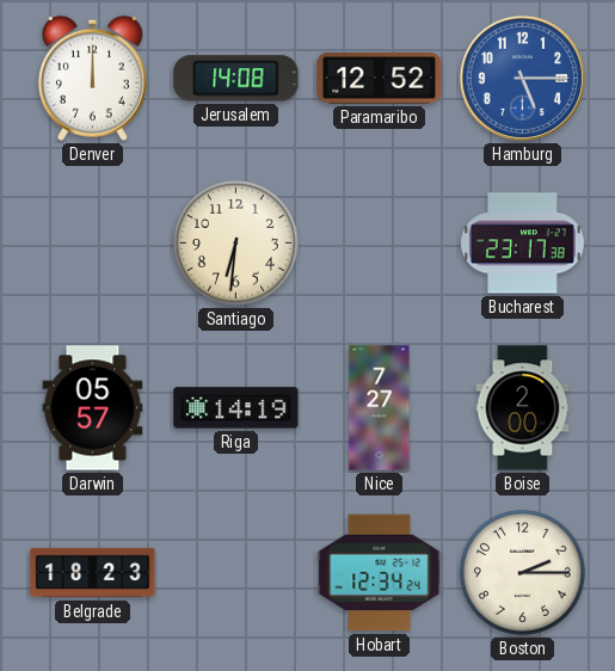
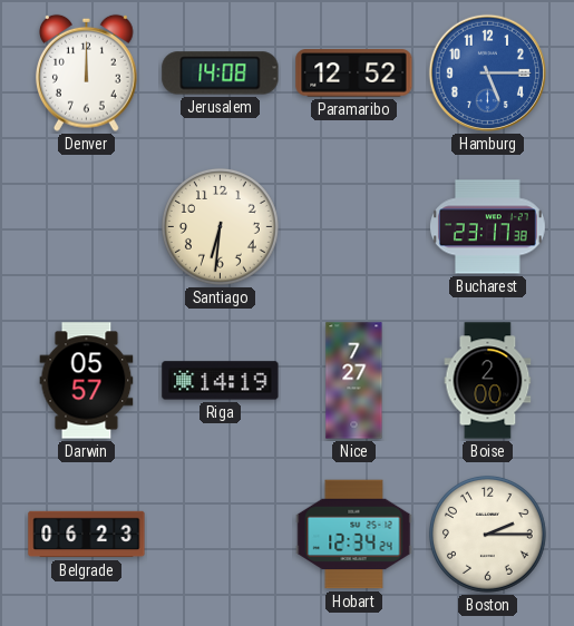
Belgrade: 18:23 -> 06:23 (87, 535)
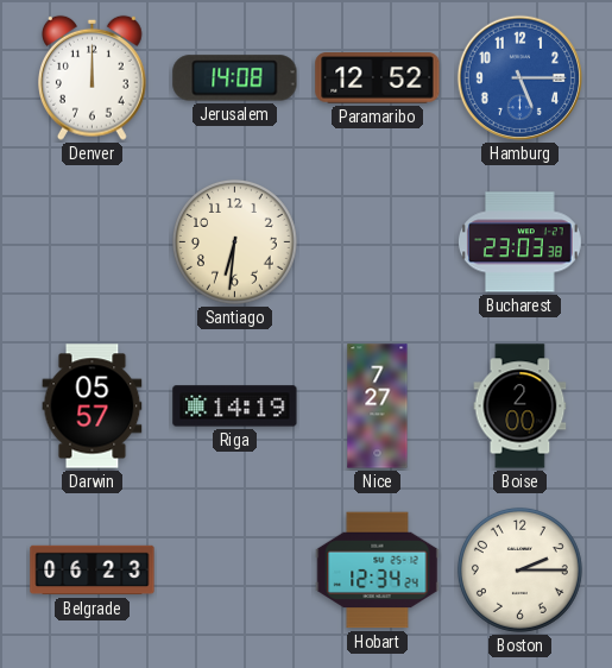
Bucharest: 23:17 -> 23:03 (519, 242)
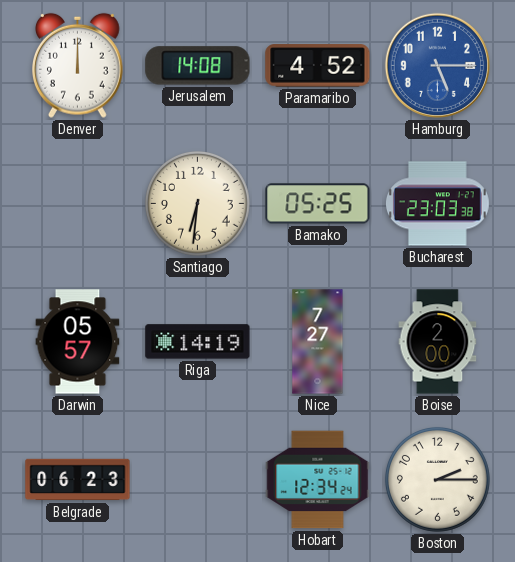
Paramaribo: 12:52 -> 4:52 (318, 66)
Bamako: none -> 05:25 (318, 204)
